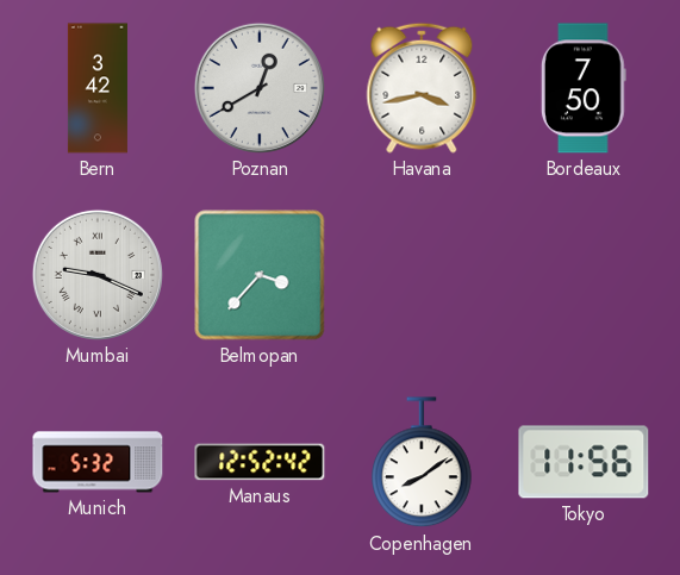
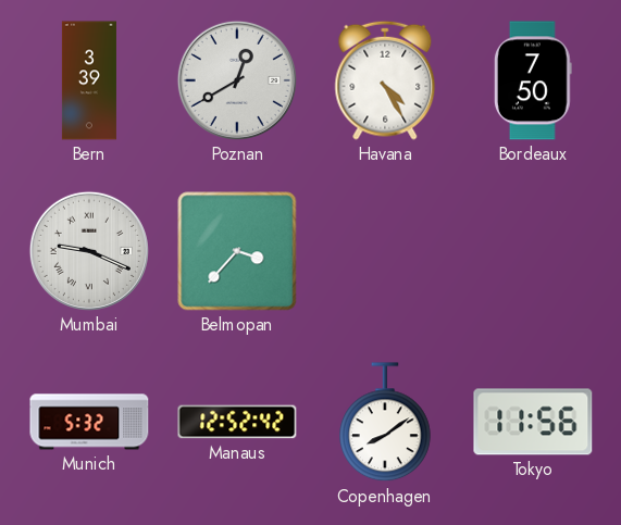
Bern: 3:42 -> 3:39 (89, 80)
Havana: 3:43 -> 4:25 (385, 80)
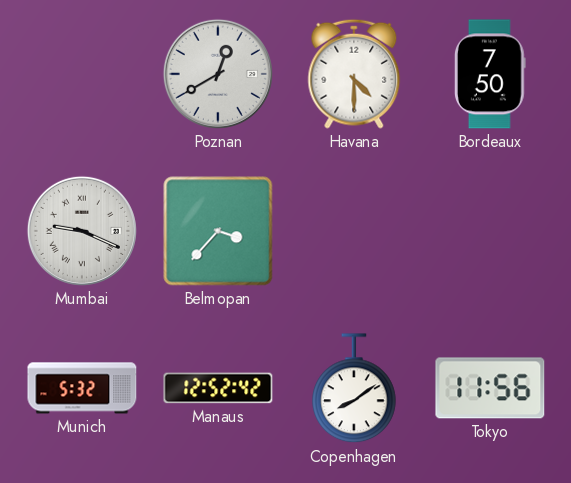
Bern: 3:39 -> none (89, 80)
Havana: 4:25 -> 4:30 (354, 74)
